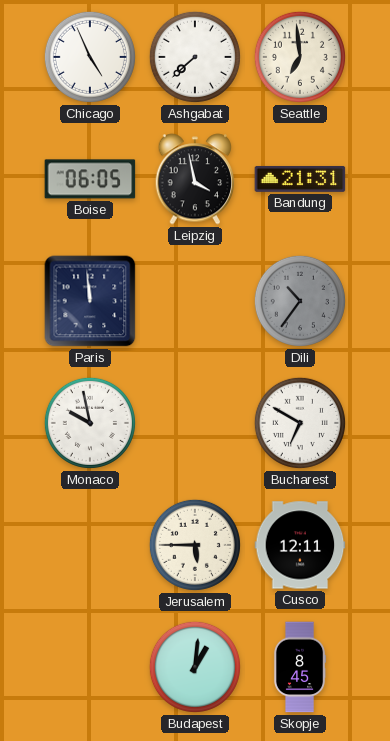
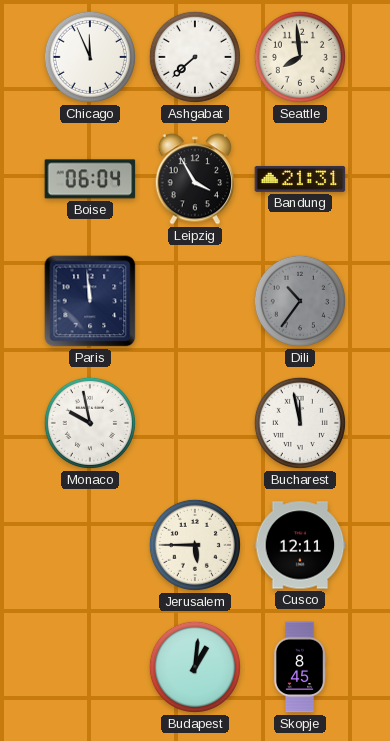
Chicago: 4:56 -> 11:56 (90, 57)
Seattle: 6:59 -> 7:59 (300, 57)
Boise: 06:05 -> 06:04 (90, 179)
Leipzig: 3:58 -> 3:55 (195, 179)
Bucharest: 6:50 -> 11:58 (300, 423)
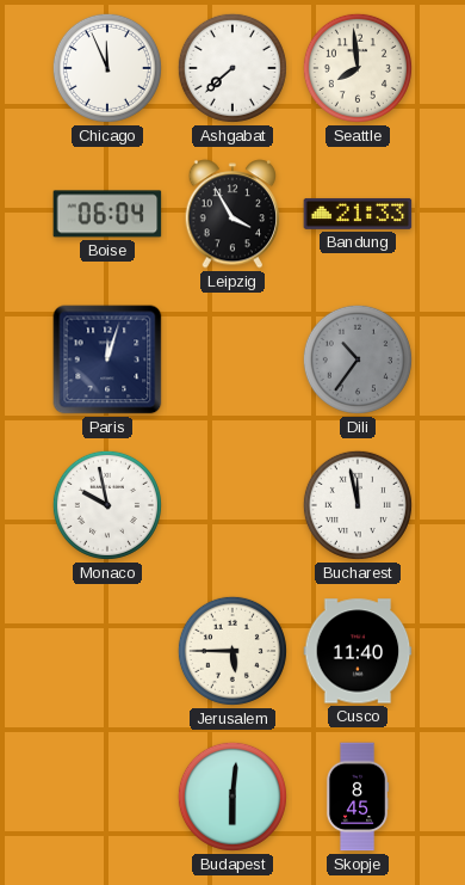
Bandung: 21:31 -> 21:33 (358, 214)
Paris: 11:59 -> 12:03 (107, 359)
Cusco: 12:11 -> 11:40 (358, 651)
Budapest: 1:01 -> 6:01 (232, 797)
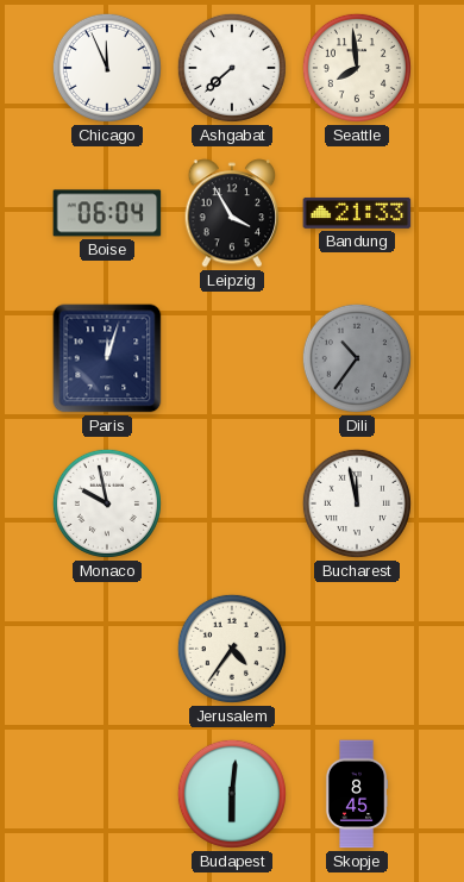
Jerusalem: 5:45 -> 4:36 (232, 649)
Cusco: 11:40 -> none (358, 651)
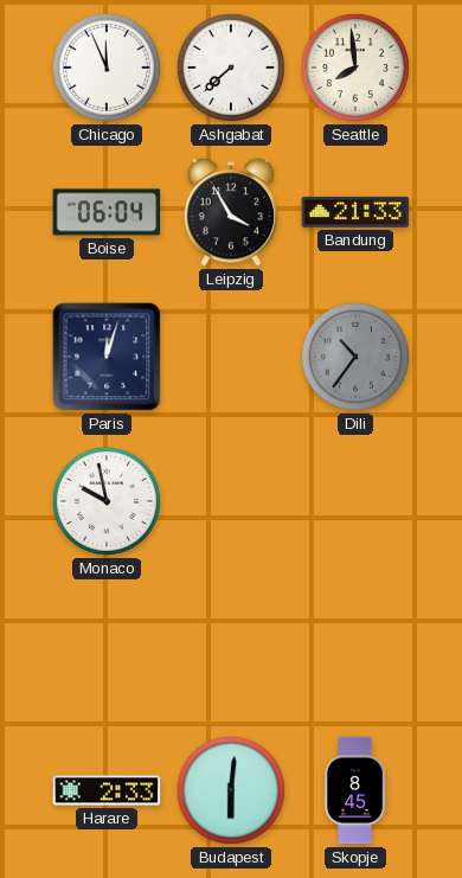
Bucharest: 11:58 -> none (357, 503)
Jerusalem: 4:36 -> none (232, 649)
Harare: none -> 2:33 (107, 790)
